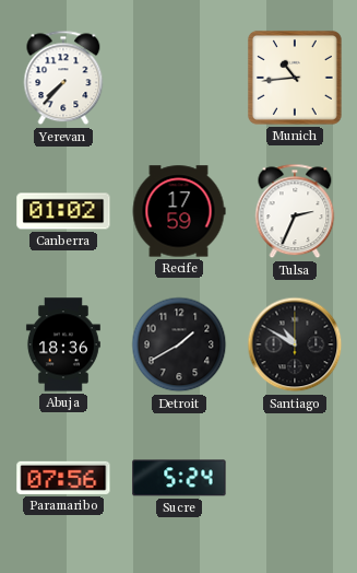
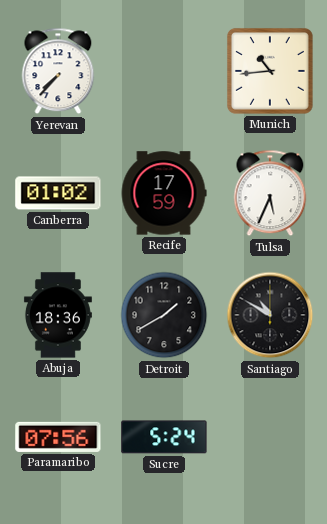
Tulsa: 2:34 -> 5:34 (270, 193)
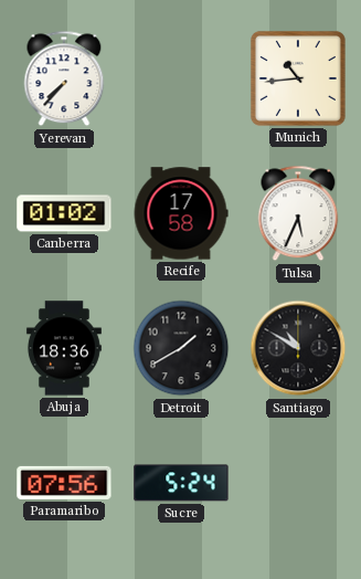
Recife: 17:59 -> 17:58 (181, 213)
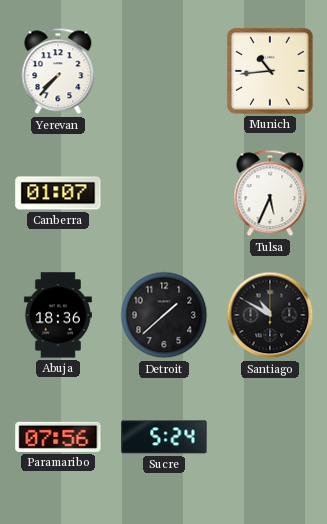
Canberra: 01:02 -> 01:07 (58, 193)
Recife: 17:58 -> none (181, 213)
Detroit: 1:40 -> 1:38 (164, 315)
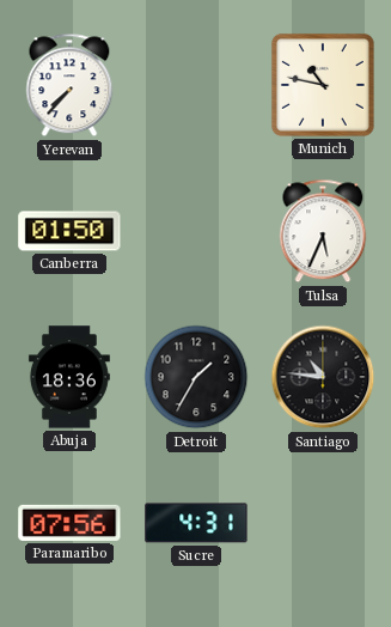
Munich: 10:44 -> 10:47 (323, 85)
Canberra: 01:07 -> 01:50 (69, 231)
Detroit: 1:38 -> 1:35 (196, 377)
Santiago: 10:50 -> 10:46 (323, 377)
Sucre: 5:24 -> 4:31 (196, 523)
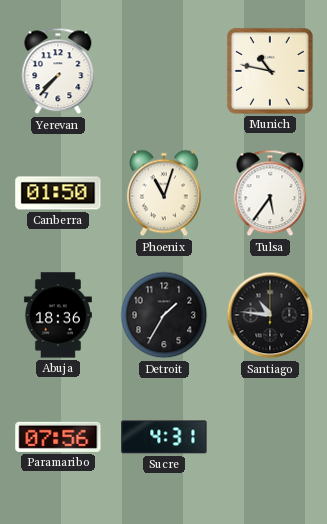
Phoenix: none -> 11:03 (164, 193)
Tulsa: 5:34 -> 5:36 (270, 193)
